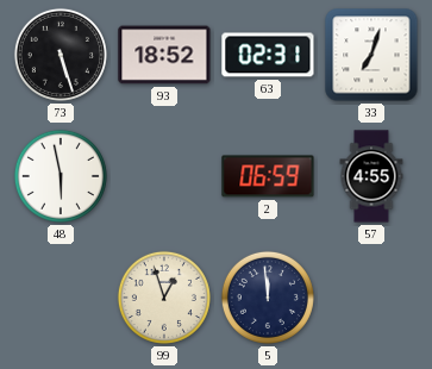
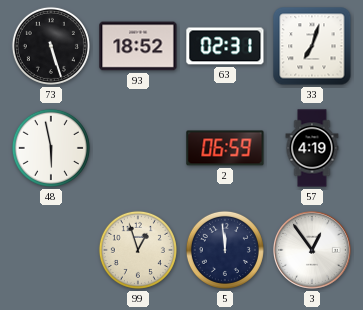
57: 4:55 -> 4:19 (312, 148)
3: none -> 12:54 (313, 251)
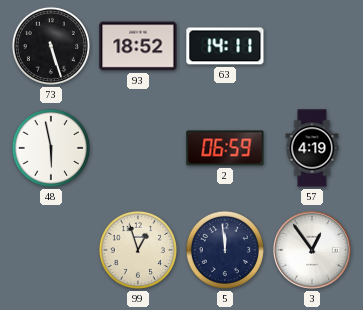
63: 02:31 -> 14:11 (225, 46)
33: 7:03 -> none (312, 46)
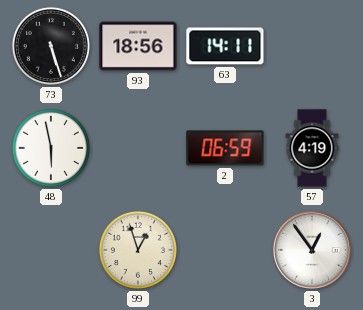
93: 18:52 -> 18:56 (138, 46)
5: 11:59 -> none (225, 250)
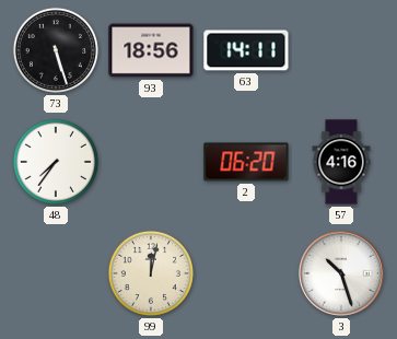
48: 5:58 -> 7:36 (56, 162)
2: 06:59 -> 06:20 (246, 162)
57: 4:19 -> 4:16 (341, 162)
99: 12:57 -> 12:02 (151, 273)
3: 12:54 -> 10:27 (342, 274)
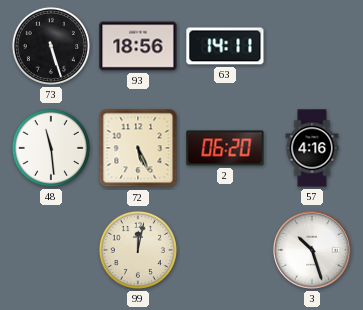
48: 7:36 -> 11:29 (51, 148)
72: none -> 5:26 (138, 148)
